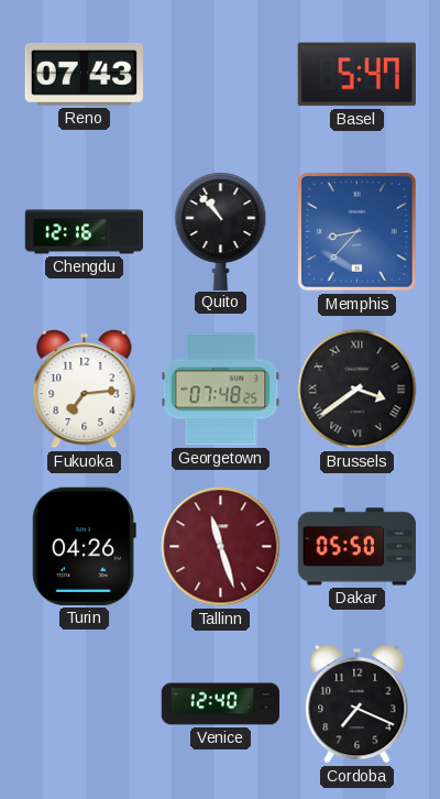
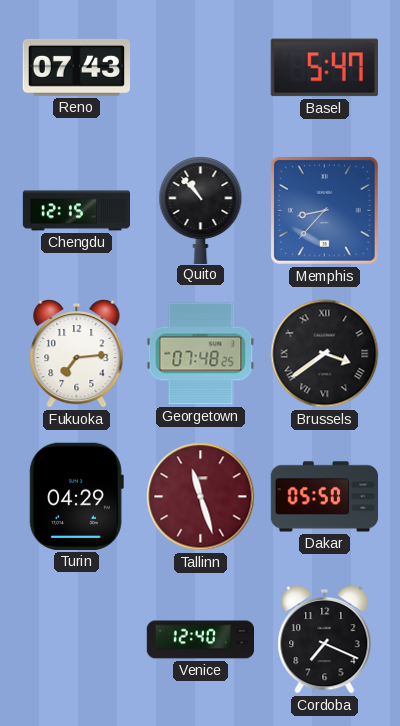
Chengdu: 12:16 -> 12:15 (77, 211)
Turin: 04:26 -> 04:29 (76, 496)
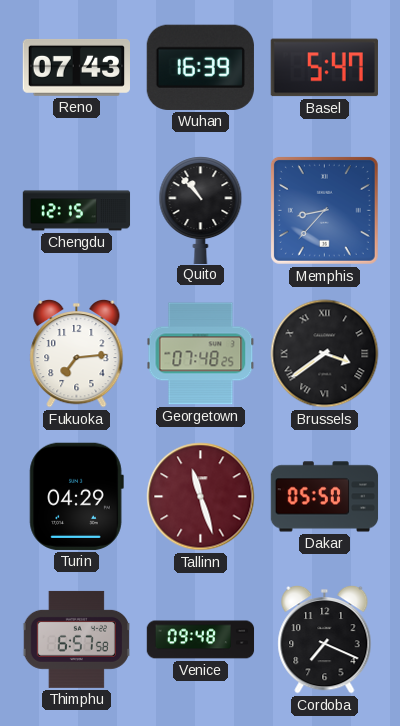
Wuhan: none -> 16:39 (200, 67)
Thimphu: none -> 6:57 (76, 639)
Venice: 12:40 -> 09:48 (201, 640)
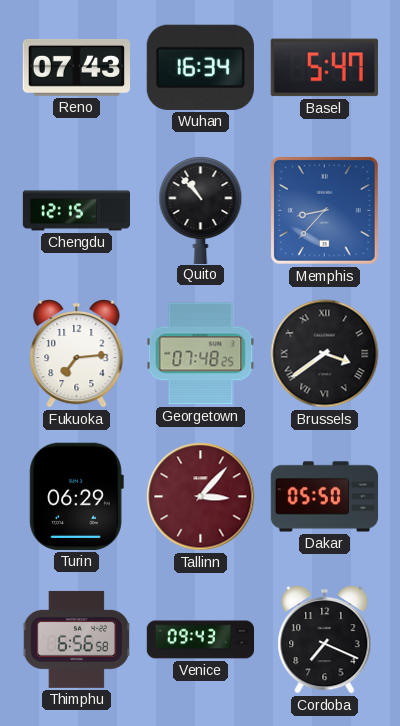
Wuhan: 16:39 -> 16:34 (200, 67)
Turin: 04:29 -> 06:29 (76, 496)
Tallinn: 11:27 -> 3:07 (201, 497)
Thimphu: 6:57 -> 6:56 (76, 639)
Venice: 09:48 -> 09:43 (201, 640)
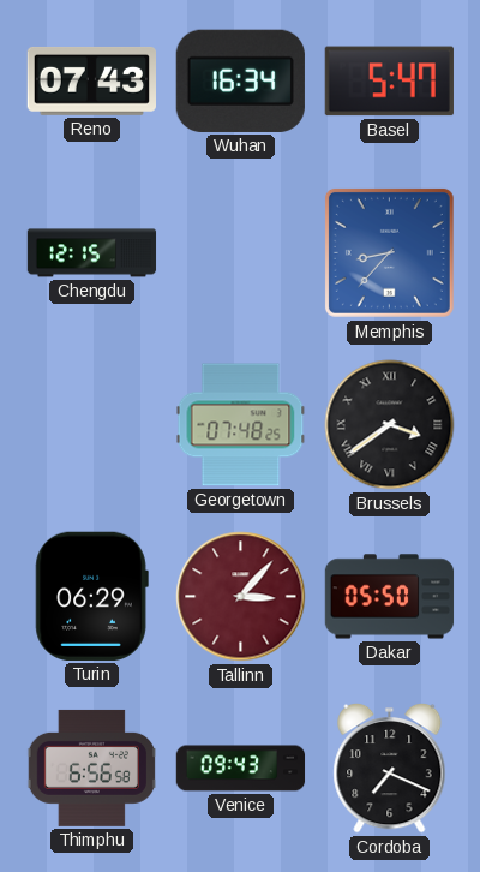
Quito: 10:53 -> none (201, 210)
Fukuoka: 7:14 -> none (77, 353)
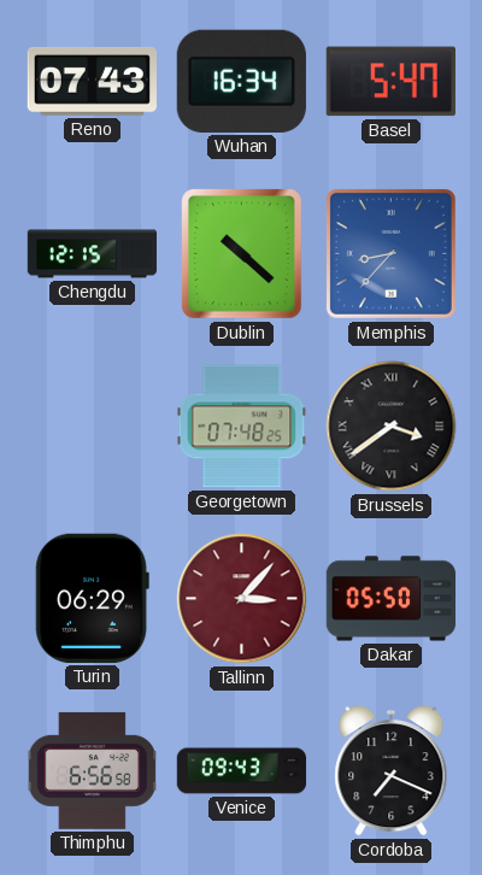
Dublin: none -> 10:22 (242, 254)
